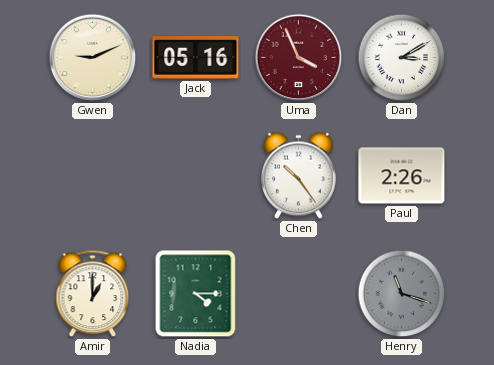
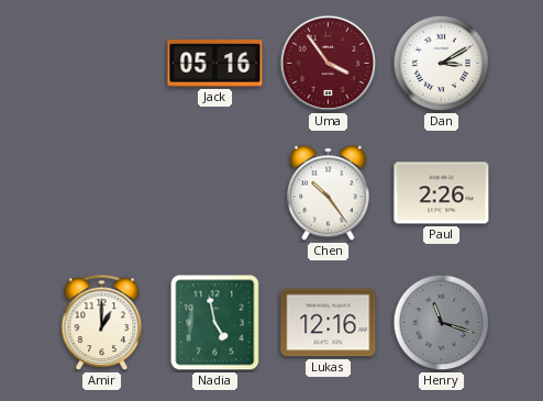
Gwen: 9:11 -> none (93, 58)
Uma: 3:56 -> 3:54 (329, 64)
Nadia: 4:15 -> 4:58 (215, 323)
Lukas: none -> 12:16 (329, 323)
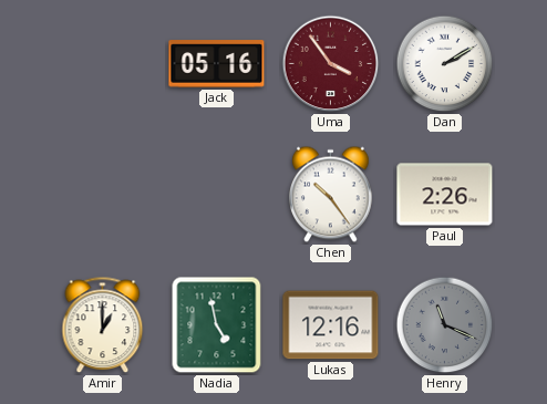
Dan: 3:10 -> 2:10 (445, 64)
Henry: 11:18 -> 11:19 (445, 325)
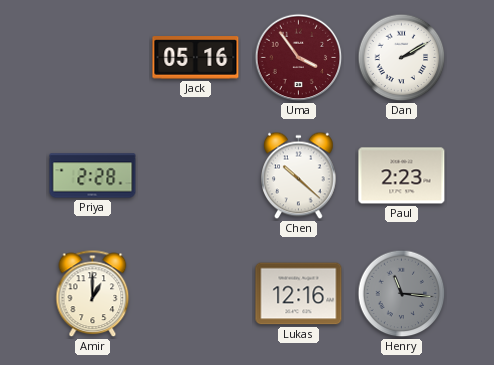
Priya: none -> 2:28 (93, 176)
Chen: 10:24 -> 10:22 (299, 176)
Paul: 2:26 -> 2:23 (402, 176)
Nadia: 4:58 -> none (217, 325)
Henry: 11:19 -> 11:16 (402, 294)
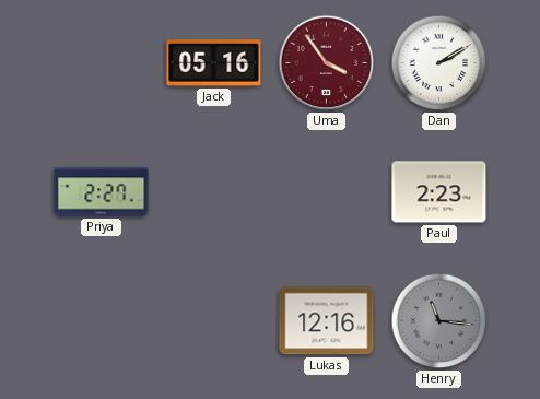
Priya: 2:28 -> 2:27 (102, 192)
Chen: 10:22 -> none (299, 176)
Amir: 1:00 -> none (93, 294)
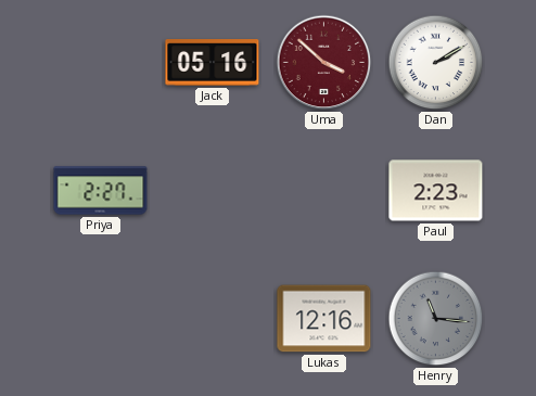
Uma: 3:54 -> 3:52 (324, 63)
